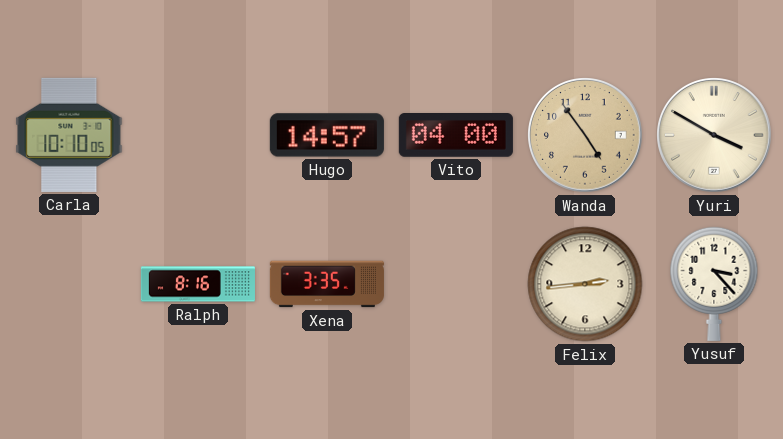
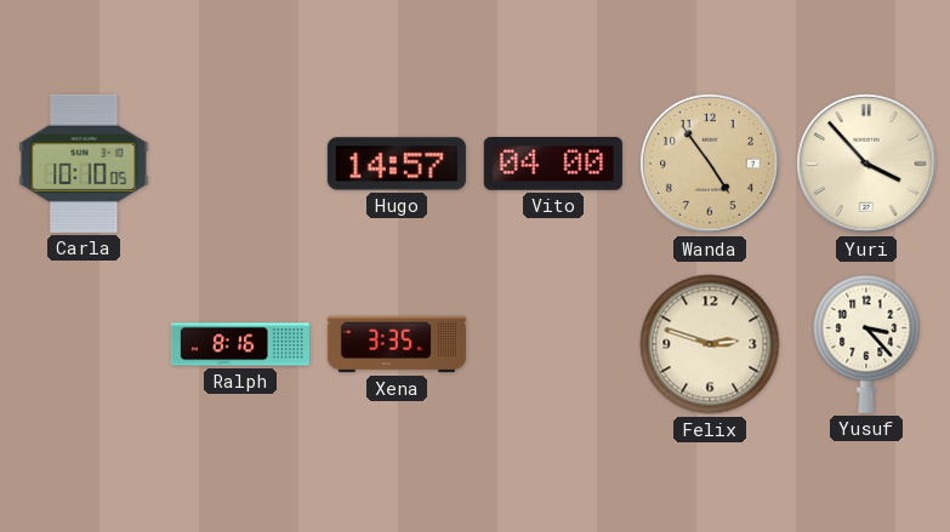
Yuri: 3:50 -> 3:53 (867, 165)
Felix: 2:44 -> 2:48 (710, 344)
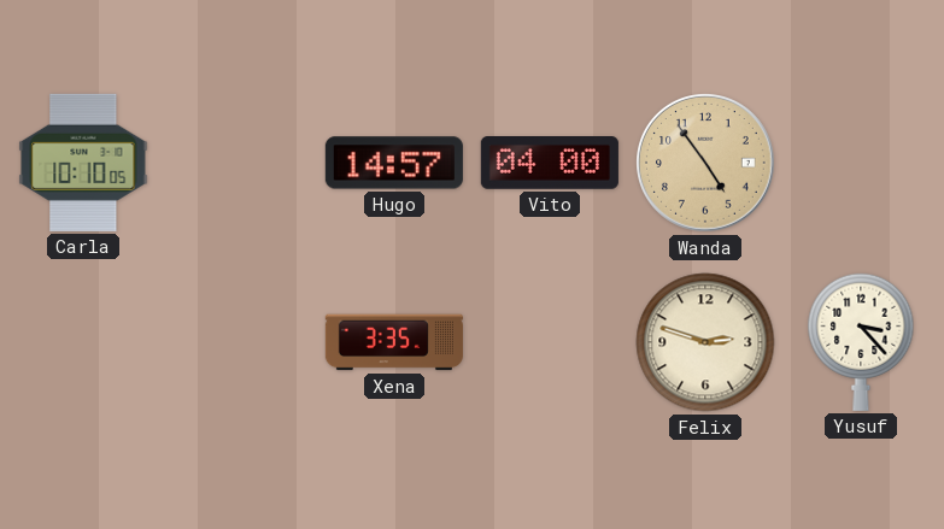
Yuri: 3:53 -> none (867, 165)
Ralph: 8:16 -> none (240, 344)
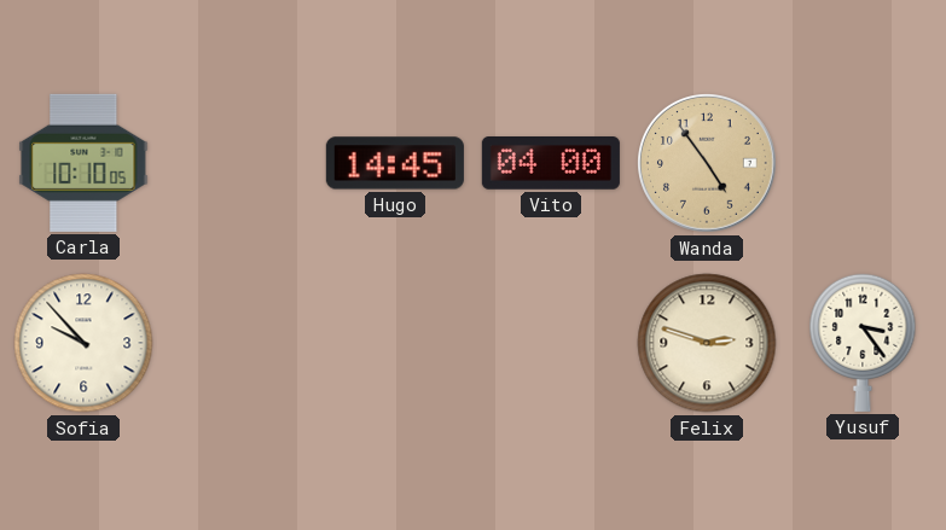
Hugo: 14:57 -> 14:45 (395, 163)
Sofia: none -> 9:53 (83, 343)
Xena: 3:35 -> none (394, 342)
Yusuf: 3:23 -> 3:24 (863, 343)
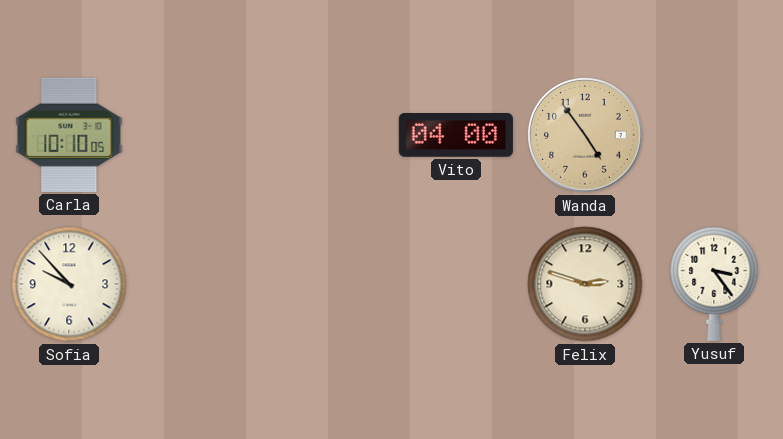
Hugo: 14:45 -> none (395, 163)
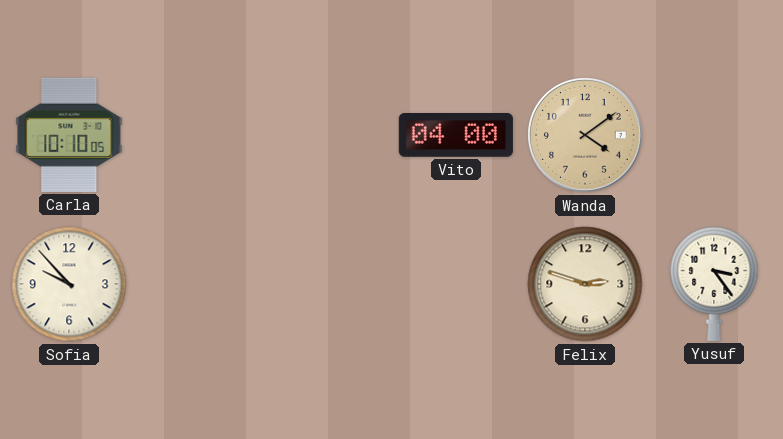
Wanda: 4:54 -> 4:09 (586, 136)
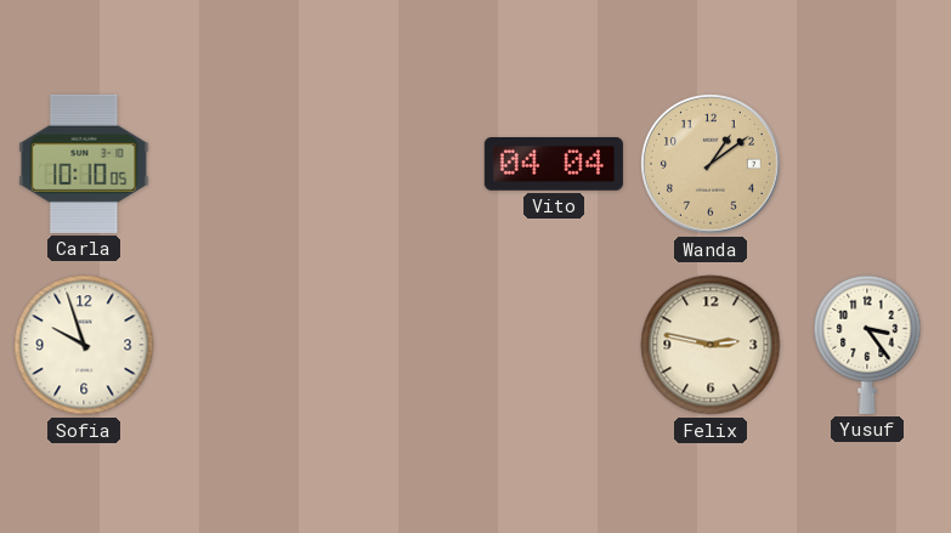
Vito: 04:00 -> 04:04 (554, 165)
Wanda: 4:09 -> 1:09 (712, 165)
Sofia: 9:53 -> 9:57 (84, 345)
Felix: 2:48 -> 2:47 (711, 345)
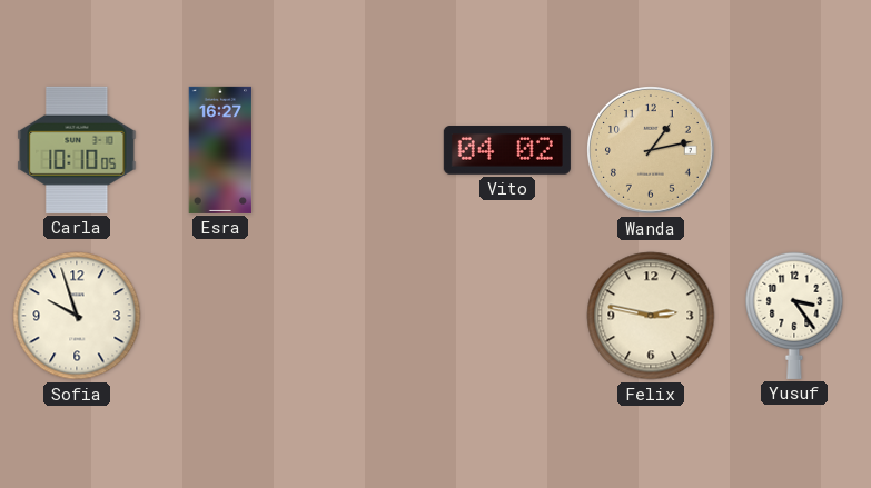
Esra: none -> 16:27 (220, 150)
Vito: 04:04 -> 04:02 (507, 151)
Wanda: 1:09 -> 1:13 (652, 151)
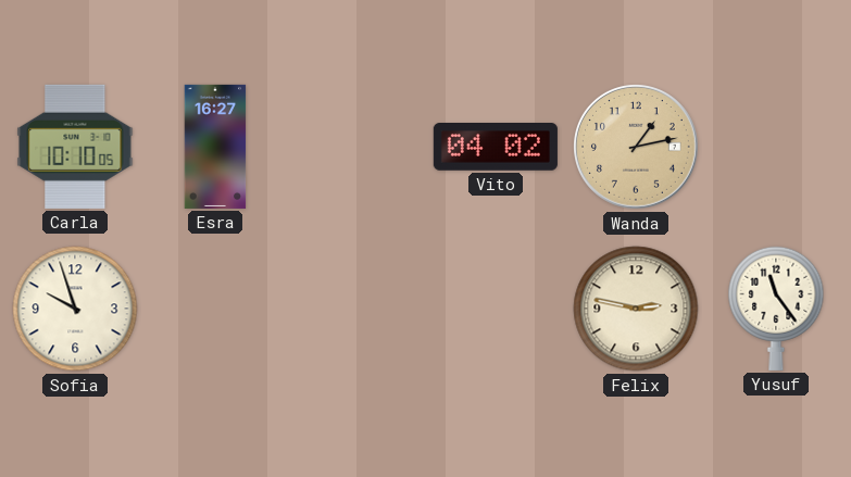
Yusuf: 3:24 -> 11:24 (776, 309)
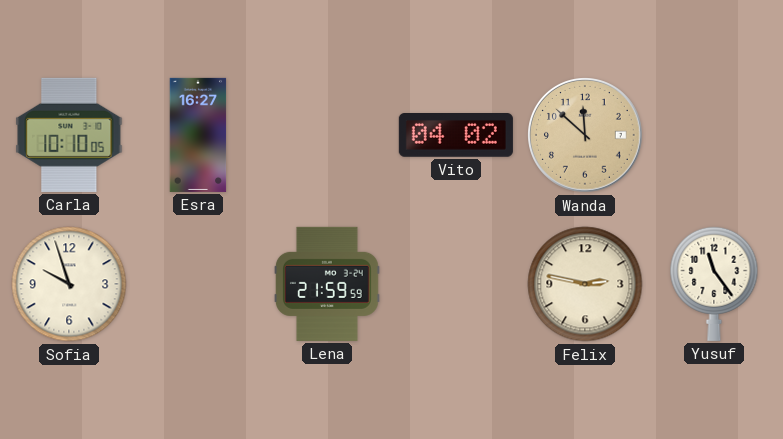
Wanda: 1:13 -> 11:52 (586, 136)
Lena: none -> 21:59 (327, 284)
